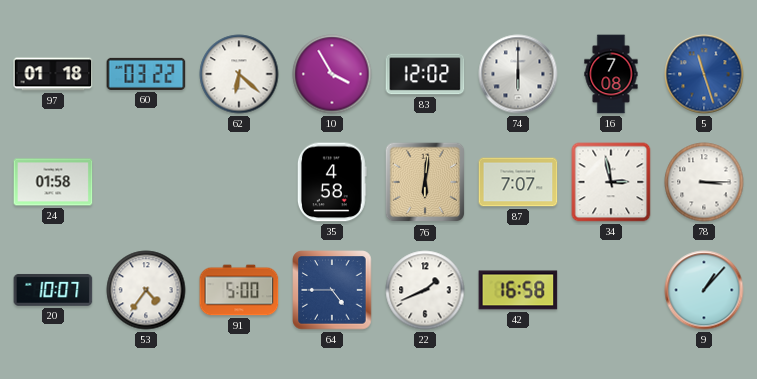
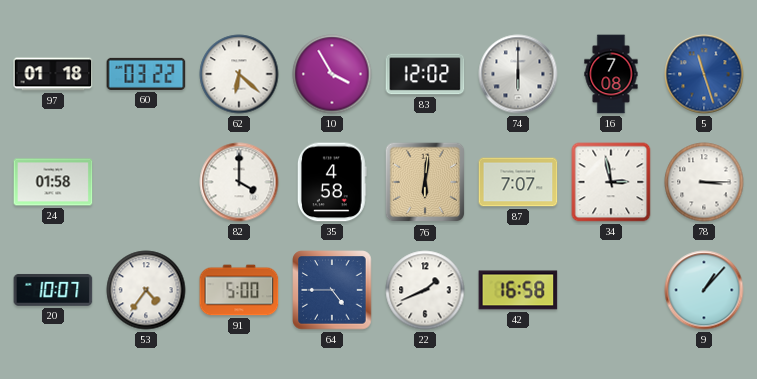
82: none -> 4:00 (239, 182)
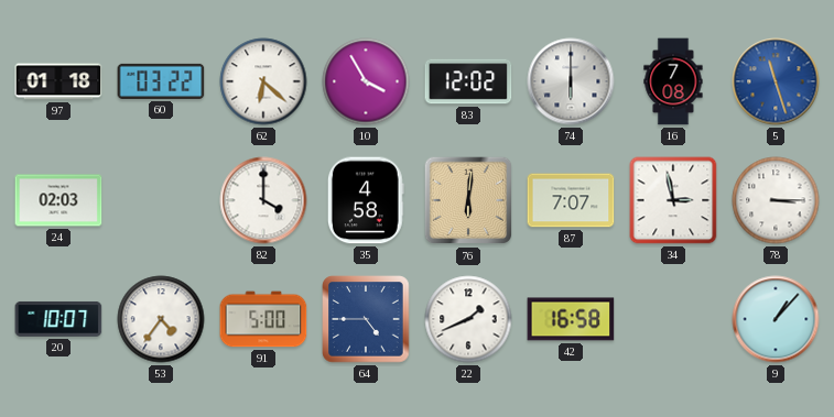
24: 01:58 -> 02:03 (58, 200)
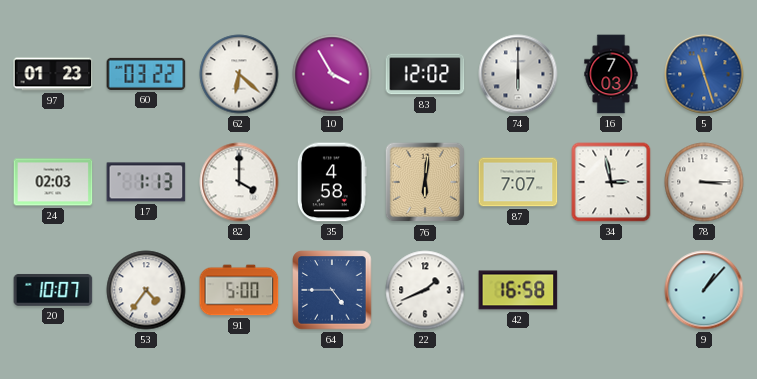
97: 01:18 -> 01:23 (53, 74)
16: 7:08 -> 7:03 (611, 74)
17: none -> 1:13 (146, 182)
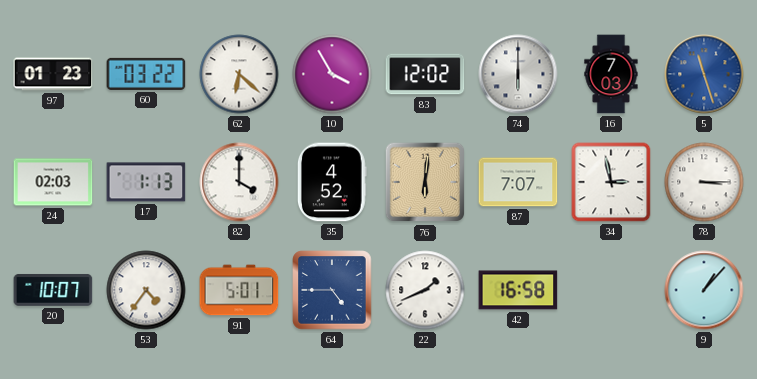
35: 4:58 -> 4:52 (332, 182)
91: 5:00 -> 5:01 (239, 290)
